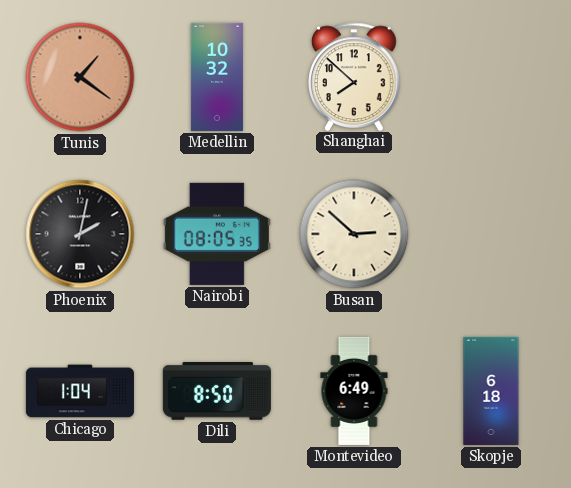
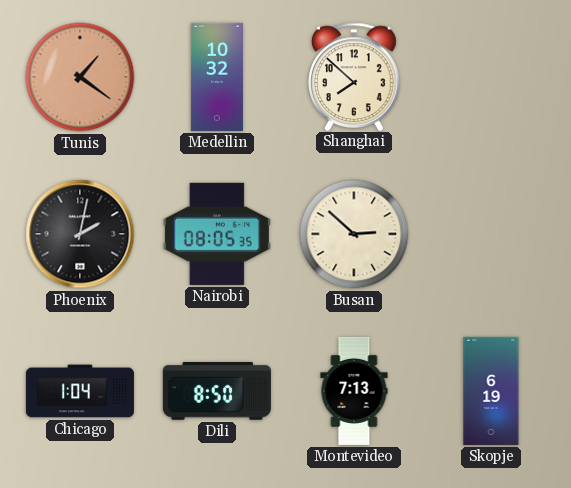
Montevideo: 6:49 -> 7:13 (354, 391)
Skopje: 6:18 -> 6:19 (491, 391)
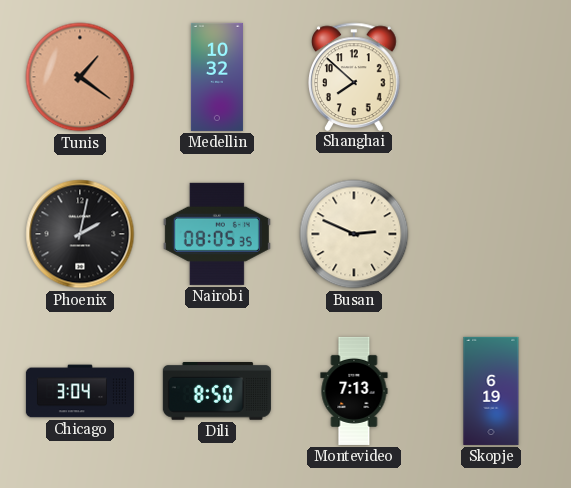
Busan: 2:52 -> 2:49 (354, 234)
Chicago: 1:04 -> 3:04 (80, 391)
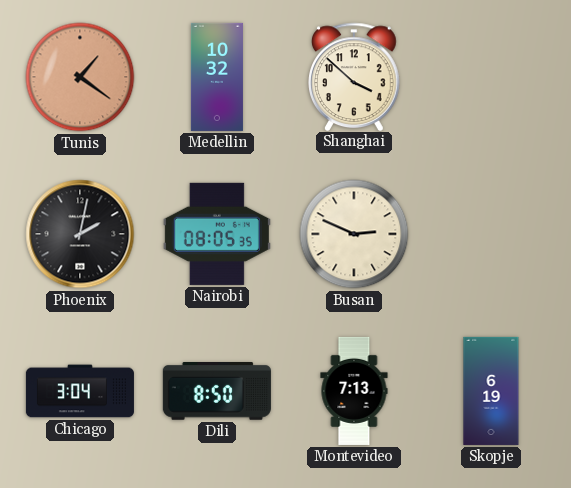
Shanghai: 7:52 -> 3:52 (355, 76)
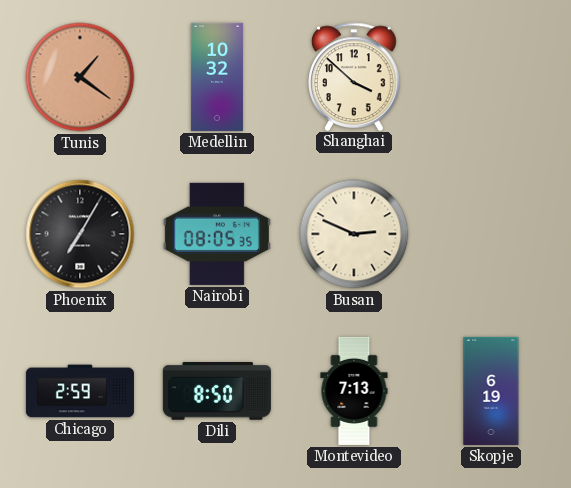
Phoenix: 2:02 -> 7:05 (80, 234)
Chicago: 3:04 -> 2:59 (80, 391)
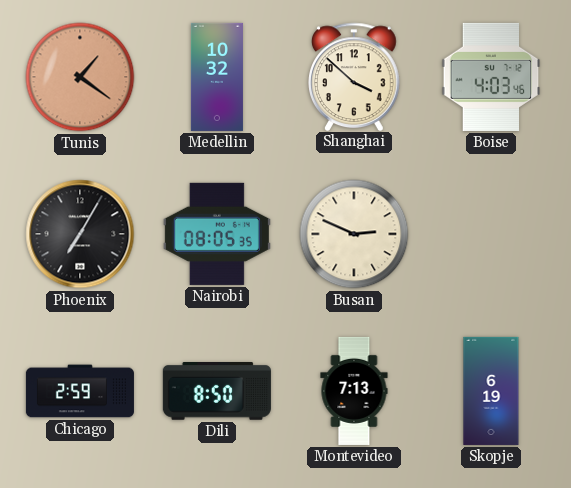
Boise: none -> 4:03 (491, 77)
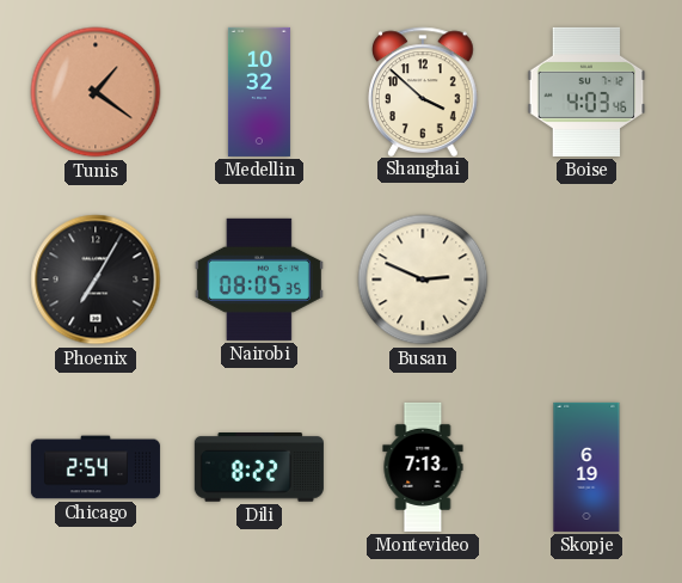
Chicago: 2:59 -> 2:54 (96, 467)
Dili: 8:50 -> 8:22 (259, 467)
